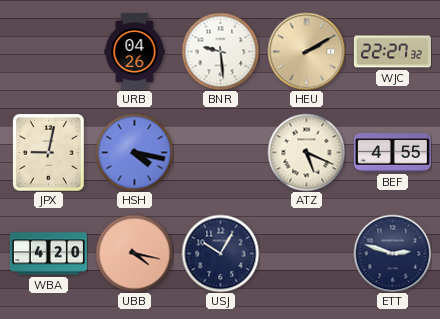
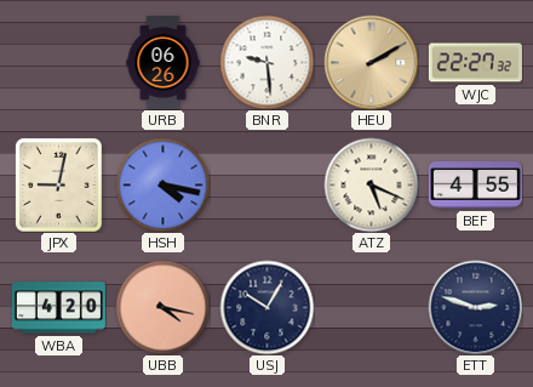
URB: 04:26 -> 06:26 (164, 62)
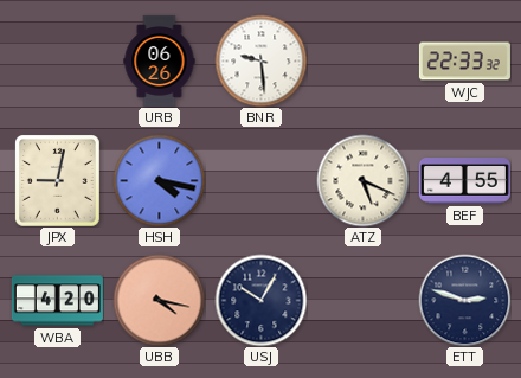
HEU: 2:10 -> none (371, 62)
WJC: 22:27 -> 22:33 (464, 62)
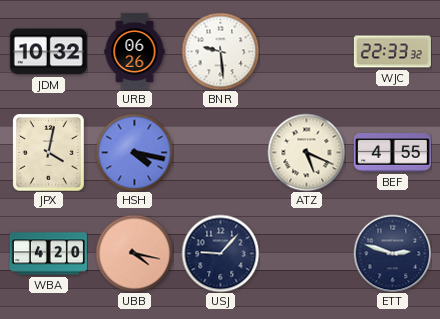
JDM: none -> 10:32 (48, 52)
JPX: 9:02 -> 4:02 (49, 153)
USJ: 10:05 -> 9:07 (220, 253)
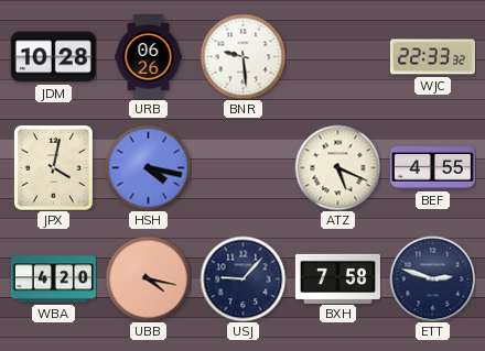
JDM: 10:32 -> 10:28 (53, 57)
BXH: none -> 7:58 (337, 278)
